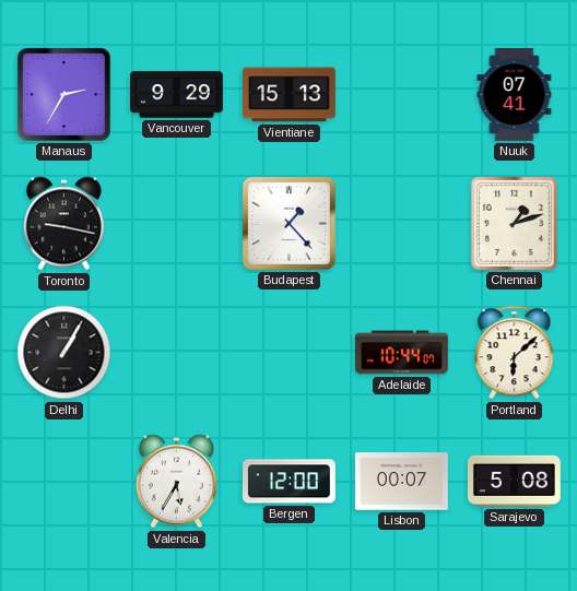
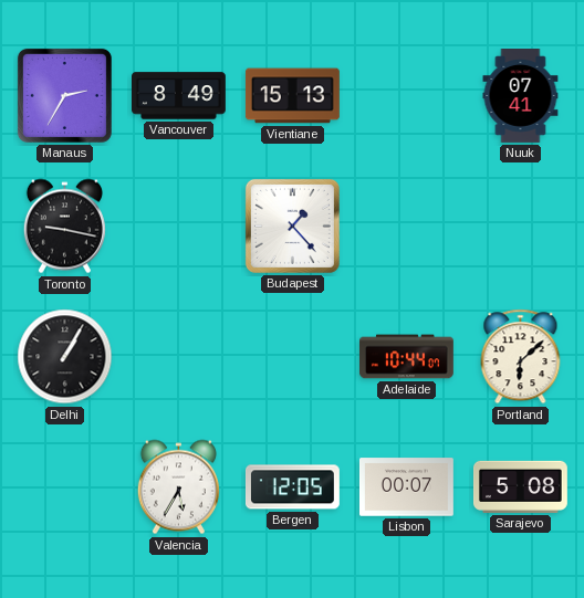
Vancouver: 9:29 -> 8:49 (179, 96)
Chennai: 1:12 -> none (514, 223)
Bergen: 12:00 -> 12:05 (292, 487)
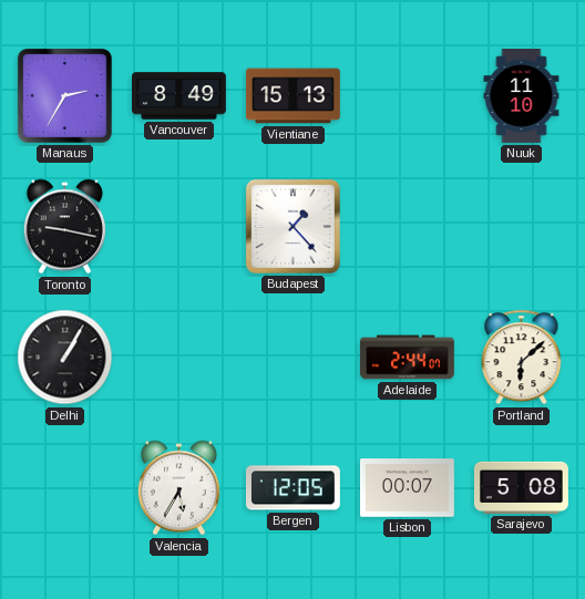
Nuuk: 07:41 -> 11:10 (522, 96)
Adelaide: 10:44 -> 2:44 (408, 358)
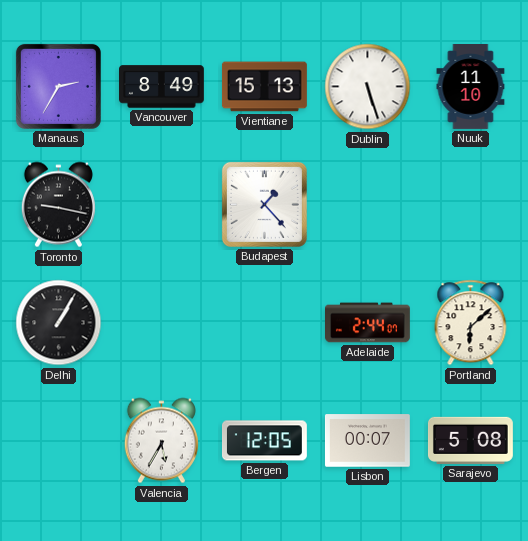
Dublin: none -> 5:27 (368, 87)
